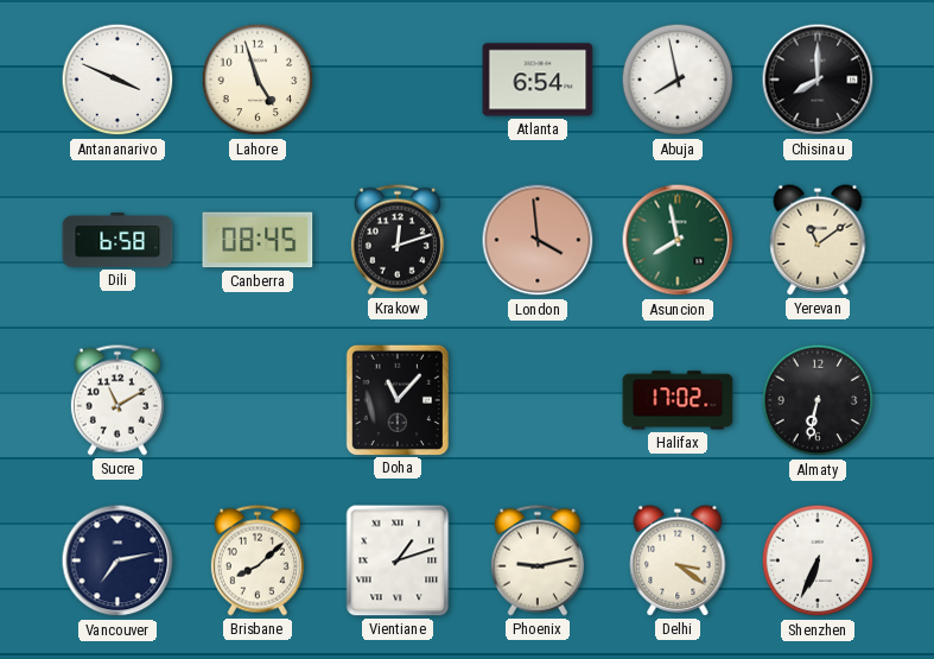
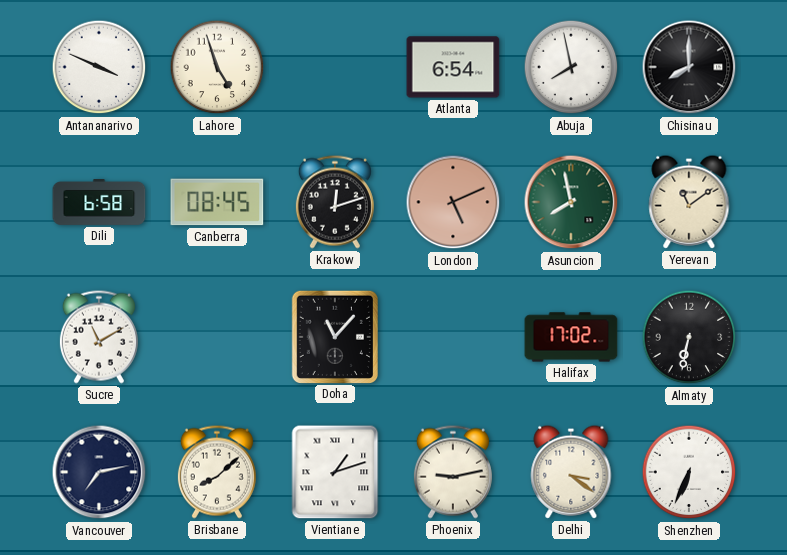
London: 3:59 -> 5:11 (453, 202)
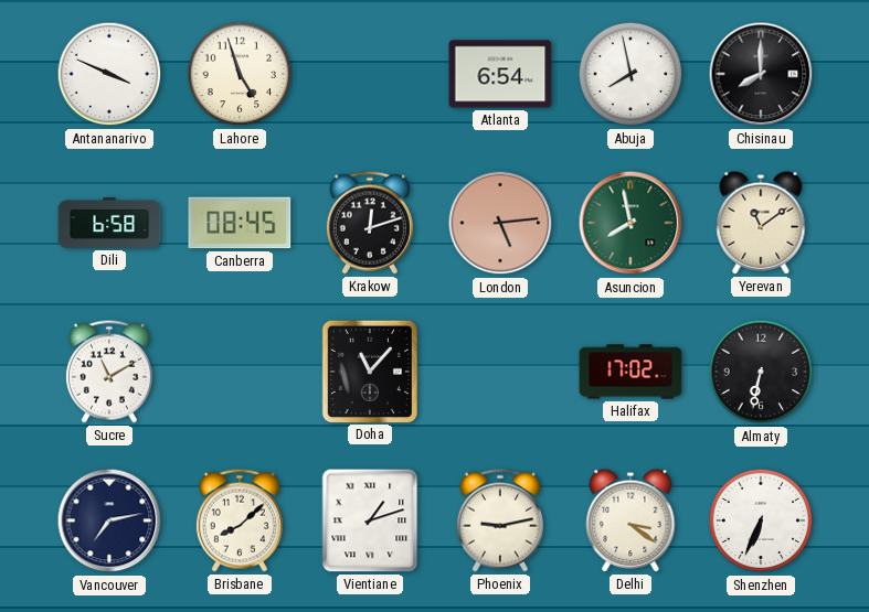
London: 5:11 -> 5:14 (500, 223)
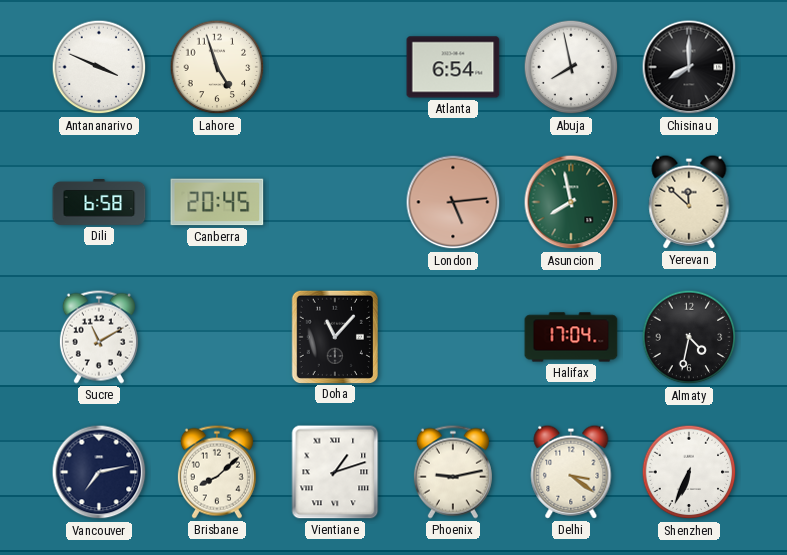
Canberra: 08:45 -> 20:45 (217, 202)
Krakow: 12:12 -> none (370, 223)
Yerevan: 11:09 -> 11:52 (689, 202)
Halifax: 17:02 -> 17:04 (571, 337)
Almaty: 6:32 -> 4:32 (689, 337)
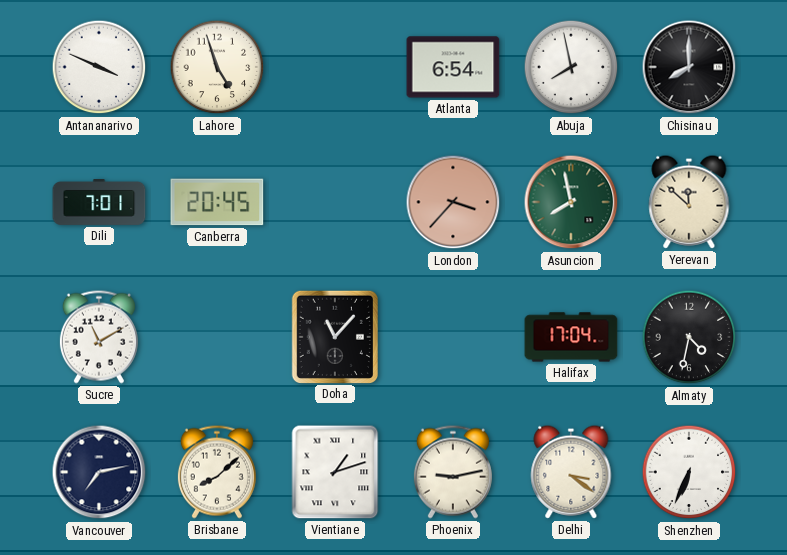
Dili: 6:58 -> 7:01 (99, 203)
London: 5:14 -> 3:37 (453, 202)
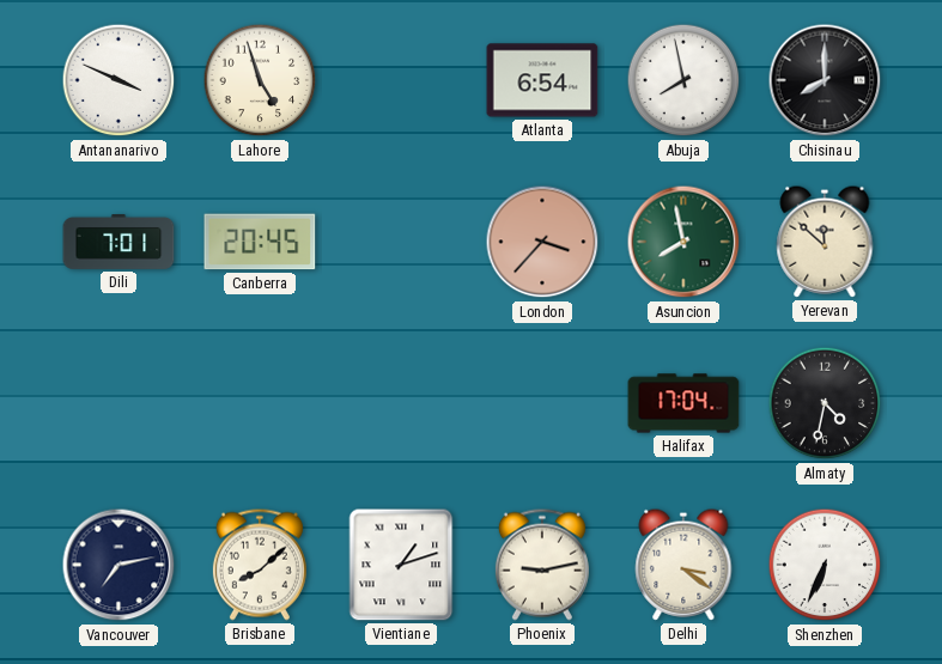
Sucre: 11:10 -> none (99, 337)
Doha: 11:07 -> none (334, 336)
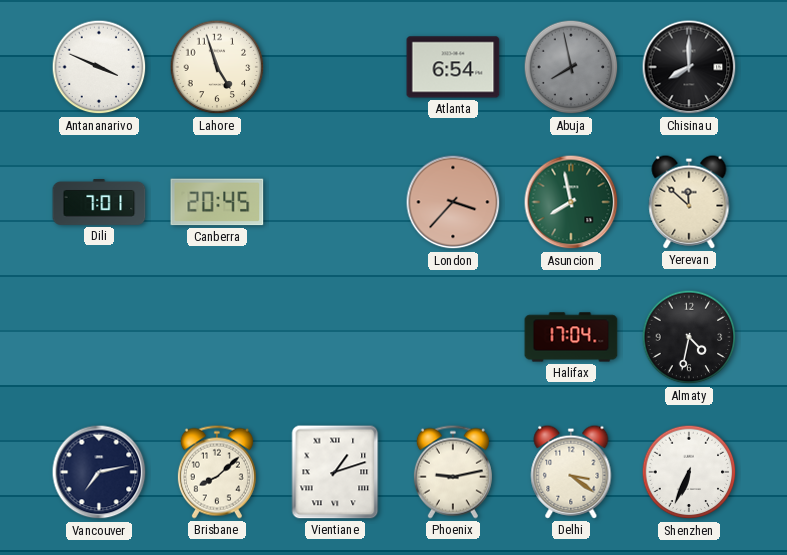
Abuja dial: white -> grey (571, 67)
